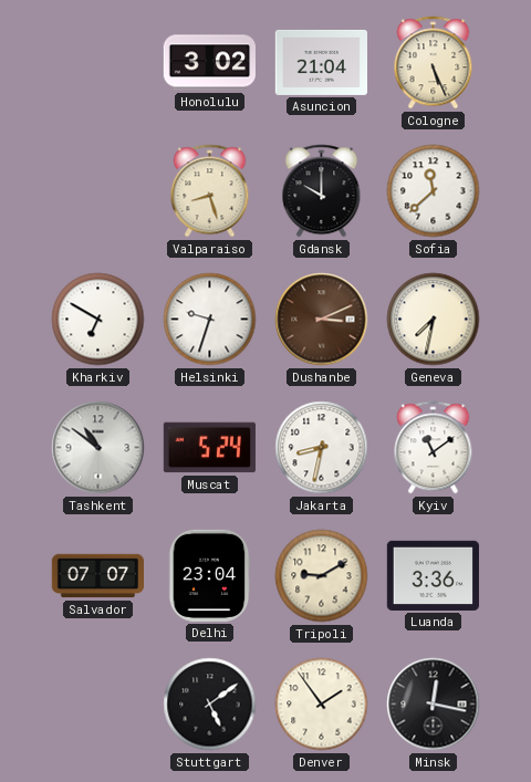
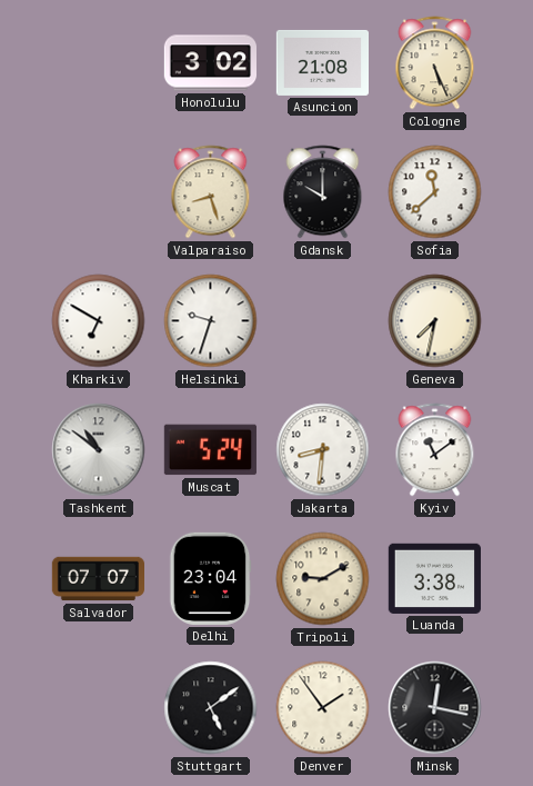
Asuncion: 21:04 -> 21:08 (322, 62)
Dushanbe: 3:11 -> none (322, 320)
Jakarta: 8:32 -> 8:31 (323, 450)
Luanda: 3:36 -> 3:38 (434, 578)
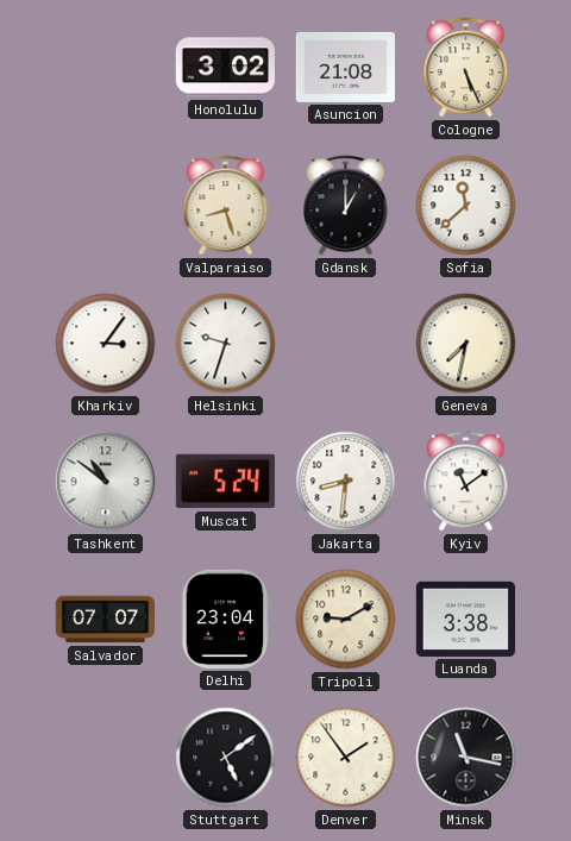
Gdansk: 10:00 -> 1:00 (346, 206)
Kharkiv: 6:50 -> 3:06 (106, 344)
Minsk: 12:17 -> 11:17 (466, 758)
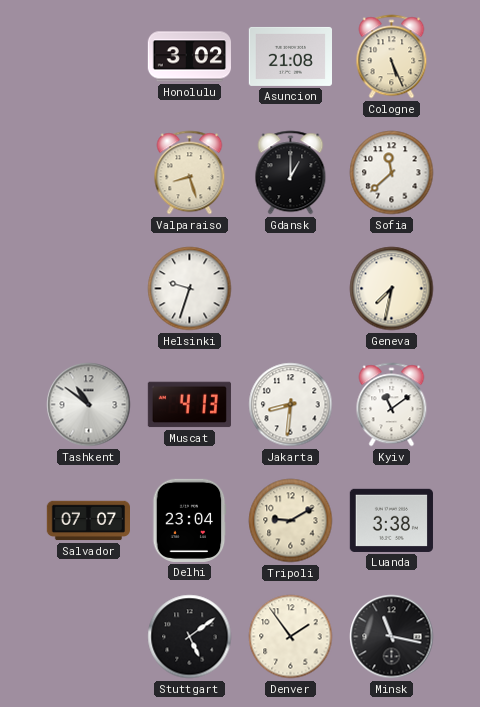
Kharkiv: 3:06 -> none (106, 344)
Muscat: 5:24 -> 4:13 (189, 405)
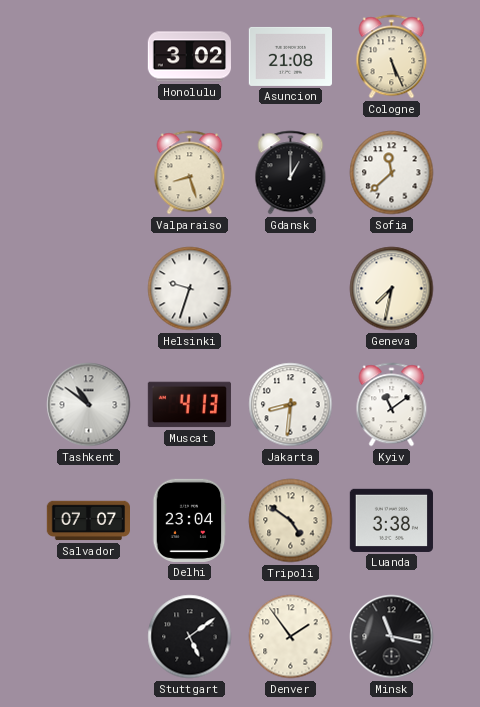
Tripoli: 9:10 -> 4:51 (291, 521)
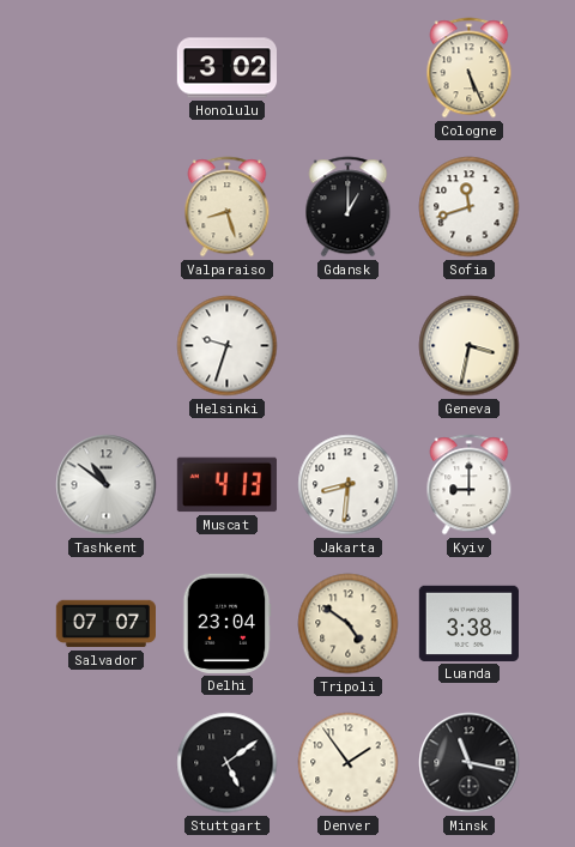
Asuncion: 21:08 -> none (290, 56)
Sofia: 11:38 -> 11:42 (470, 207)
Geneva: 7:32 -> 3:32 (470, 346)
Kyiv: 11:09 -> 9:00 (470, 485)
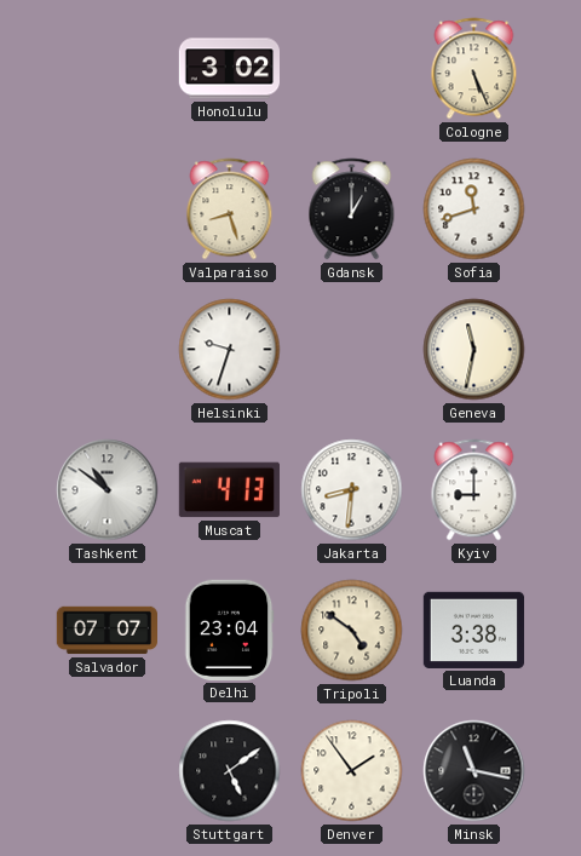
Geneva: 3:32 -> 11:32 (474, 350)
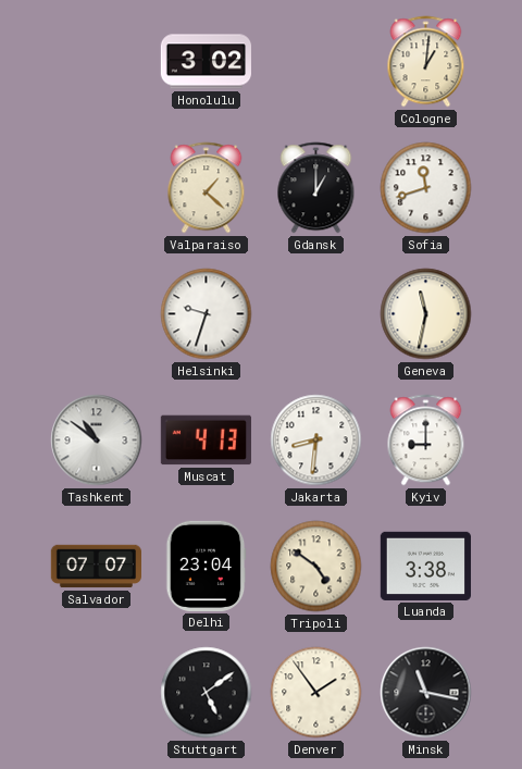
Cologne: 5:26 -> 1:01 (426, 62)
Valparaiso: 8:27 -> 1:22 (207, 188)
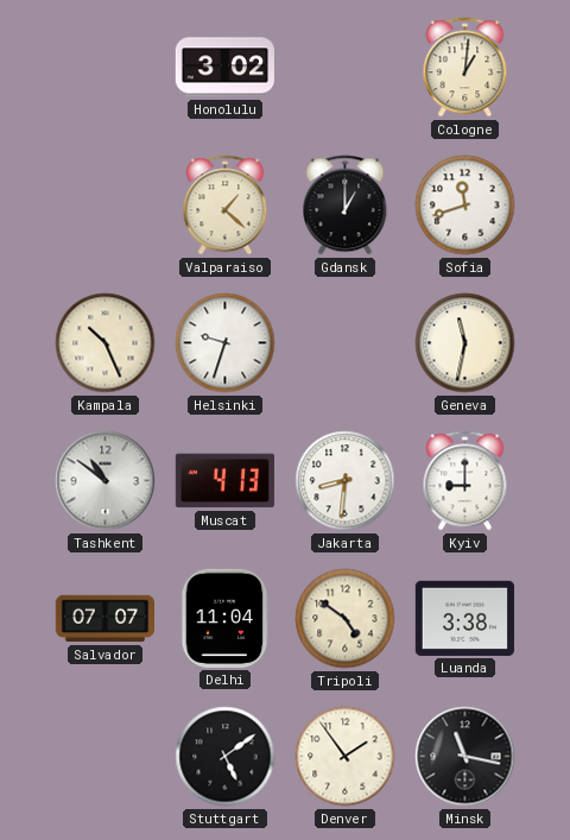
Kampala: none -> 10:26 (106, 343)
Delhi: 23:04 -> 11:04 (224, 618)
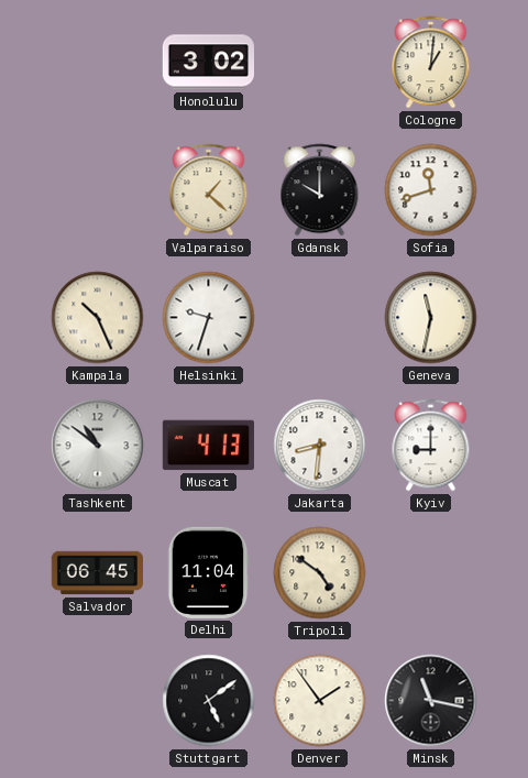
Gdansk: 1:00 -> 10:00 (320, 190)
Salvador: 07:07 -> 06:45 (97, 573)
Luanda: 3:38 -> none (464, 618)
